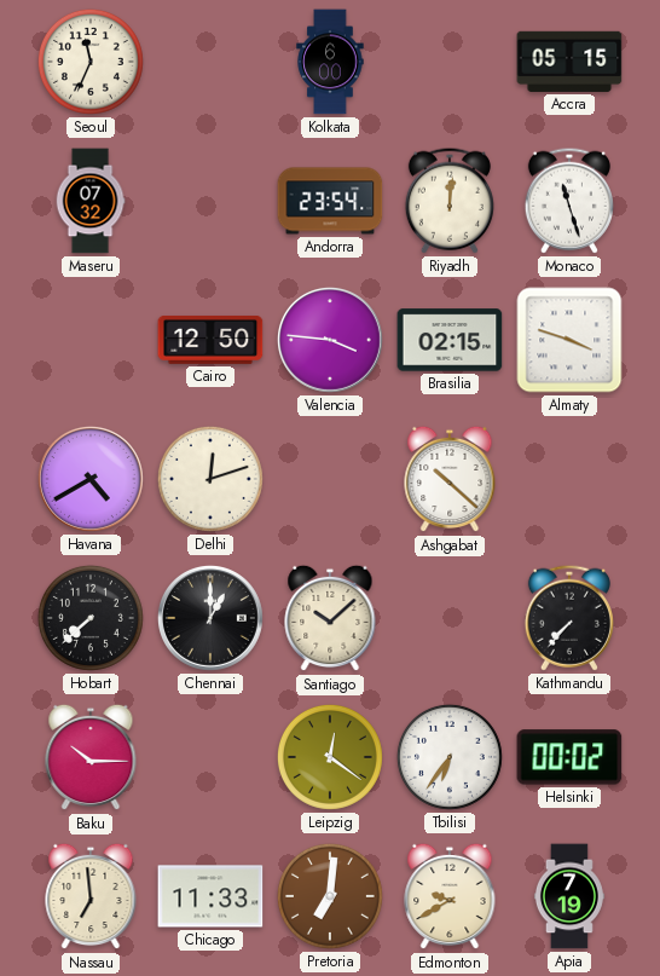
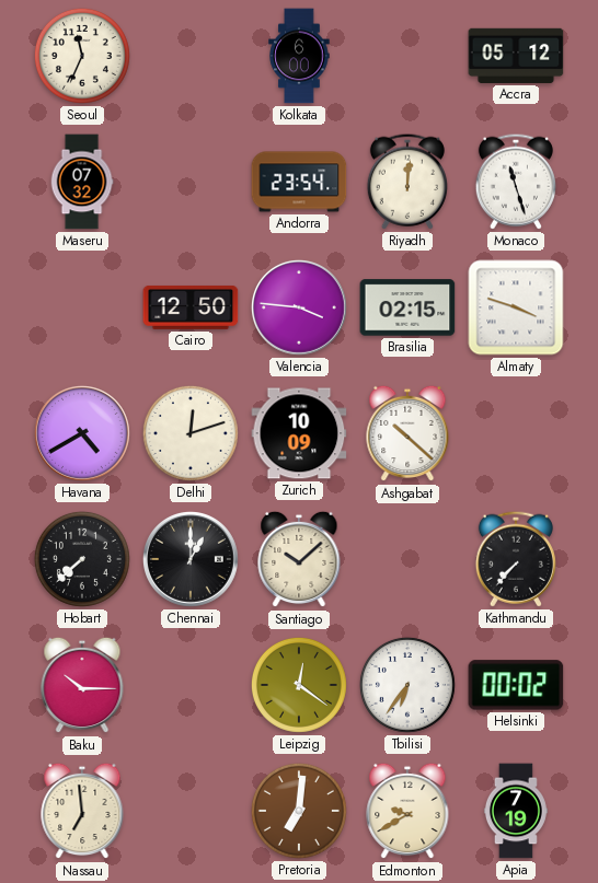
Accra: 05:15 -> 05:12 (516, 56)
Zurich: none -> 10:09 (299, 433)
Chicago: 11:33 -> none (210, 896)
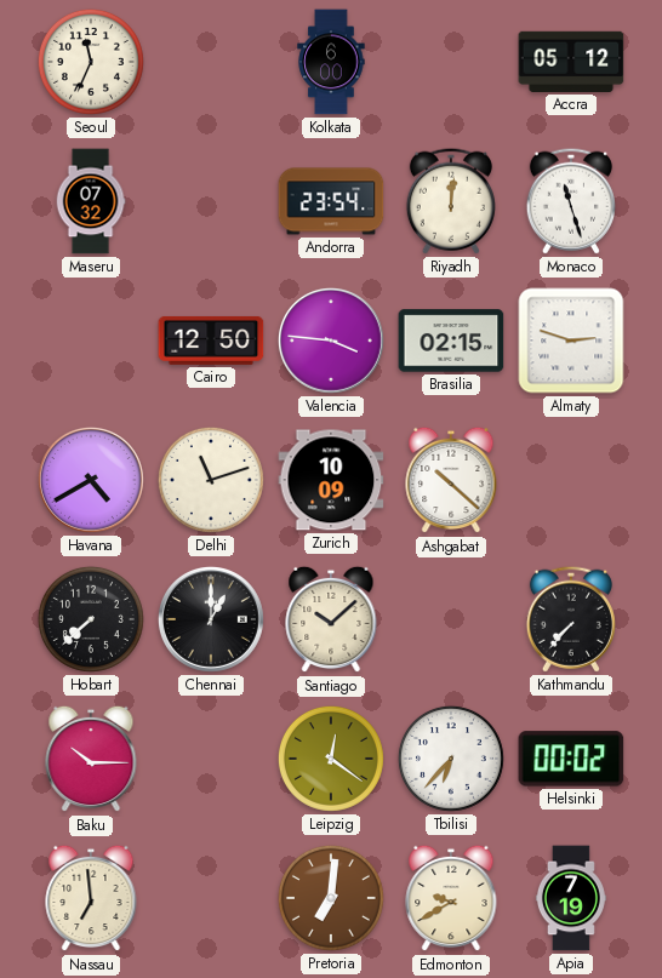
Almaty: 3:48 -> 2:48 (571, 341)
Delhi: 12:12 -> 11:12 (211, 480)
Tbilisi: 6:36 -> 6:37 (451, 759)
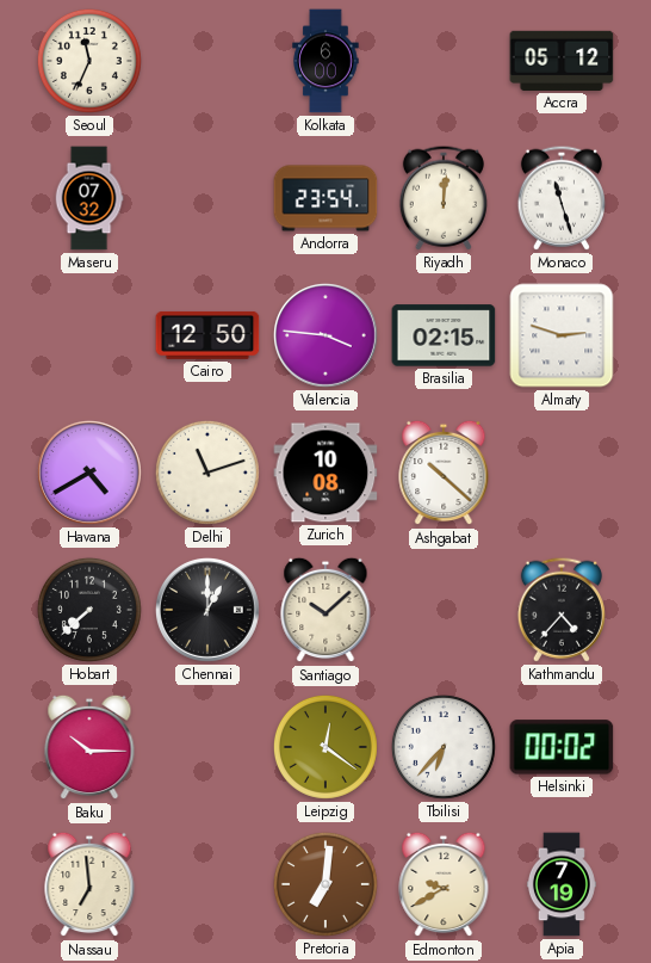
Zurich: 10:09 -> 10:08 (325, 473)
Kathmandu: 7:37 -> 4:37 (562, 610)
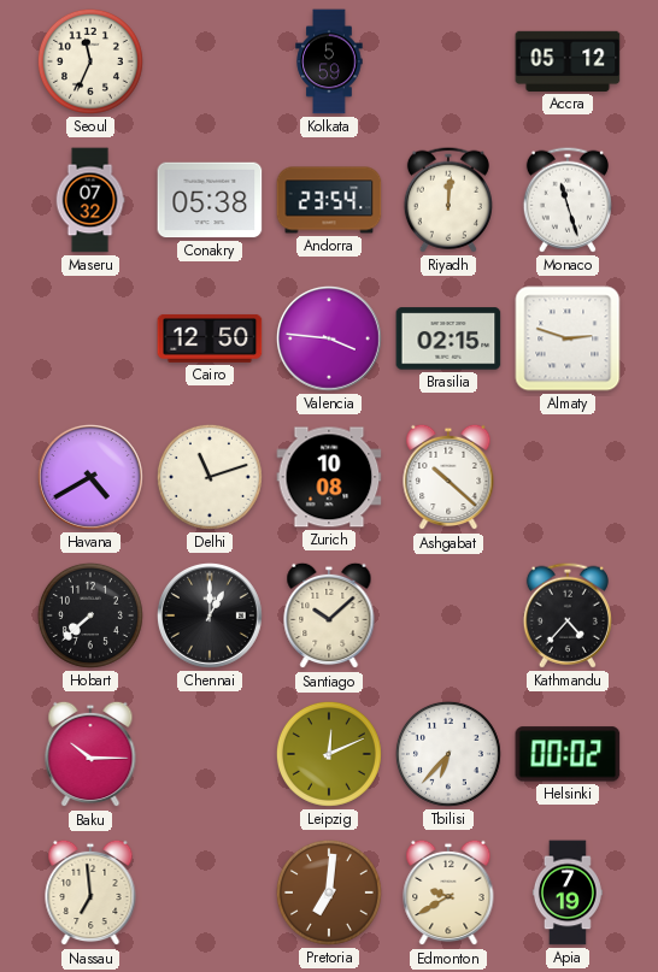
Kolkata: 6:00 -> 5:59 (329, 61)
Conakry: none -> 05:38 (210, 200)
Leipzig: 12:21 -> 12:11 (329, 754)
